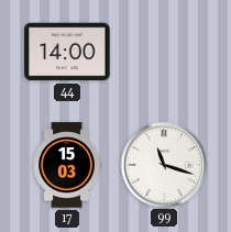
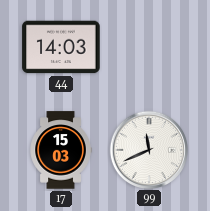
44: 14:00 -> 14:03 (61, 47)
99: 11:18 -> 11:41 (148, 149)
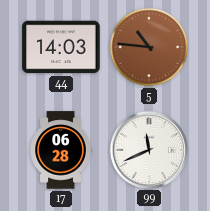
5: none -> 10:46 (149, 47)
17: 15:03 -> 06:28 (61, 150)
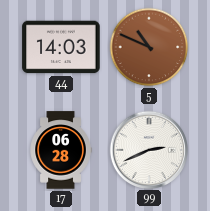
5: 10:46 -> 10:49 (149, 47)
99: 11:41 -> 2:41 (148, 149)
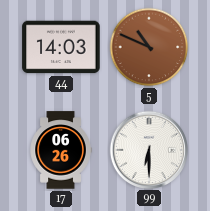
17: 06:28 -> 06:26 (61, 150)
99: 2:41 -> 6:30 (148, 149)
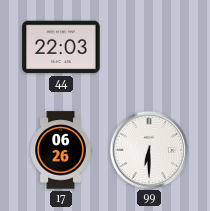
44: 14:03 -> 22:03 (61, 47)
5: 10:49 -> none (149, 47)
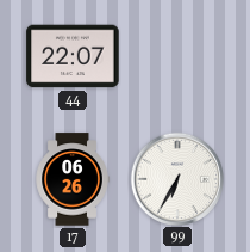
44: 22:03 -> 22:07 (73, 56)
99: 6:30 -> 6:35 (176, 178)
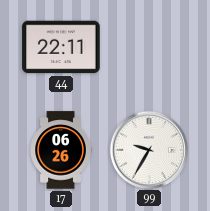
44: 22:07 -> 22:11 (61, 47)
99: 6:35 -> 9:35 (148, 149)
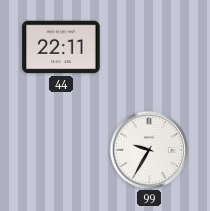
17: 06:26 -> none (61, 150)
